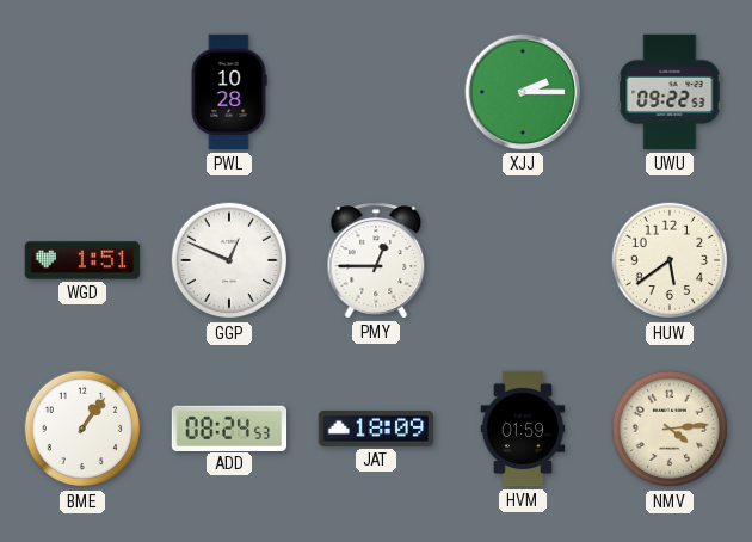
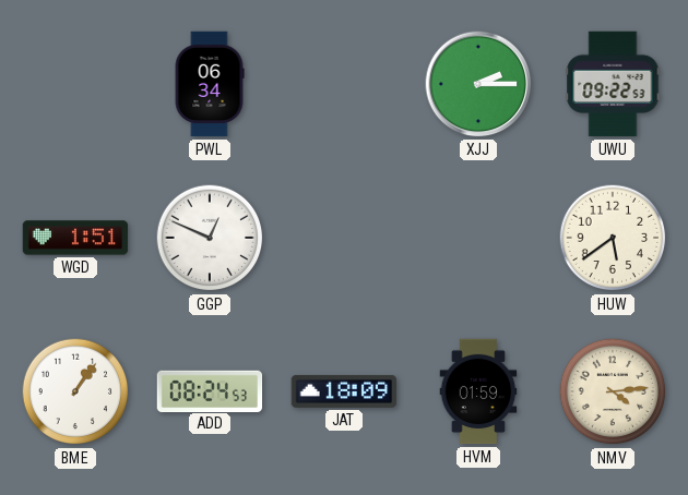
PWL: 10:28 -> 06:34 (210, 84)
PMY: 12:45 -> none (376, 260)
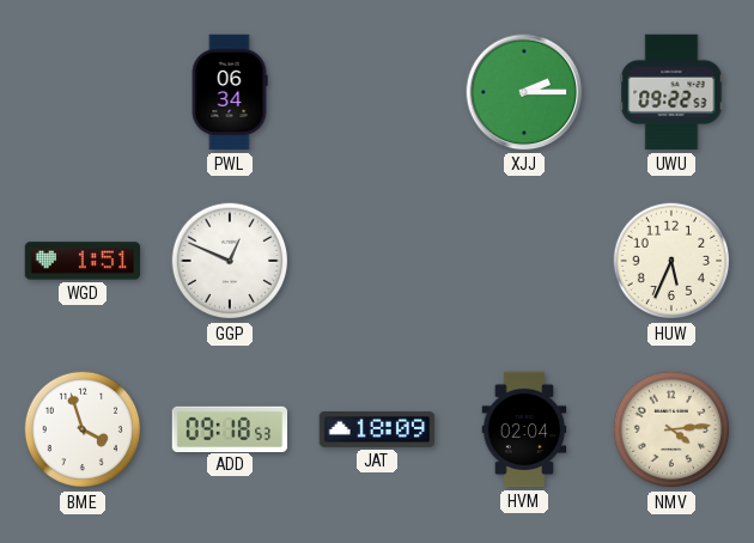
HUW: 5:39 -> 5:34 (671, 261)
BME: 1:06 -> 3:57 (83, 429)
ADD: 08:24 -> 09:18 (230, 428)
HVM: 01:59 -> 02:04 (524, 429)
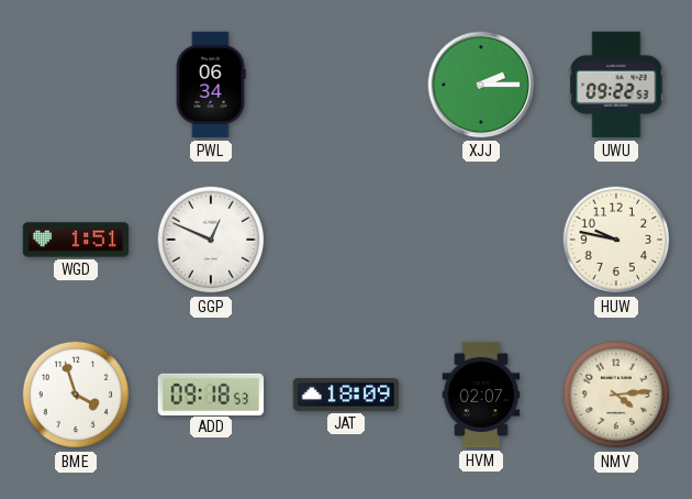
HUW: 5:34 -> 9:47 (616, 240)
HVM: 02:04 -> 02:07 (481, 395)
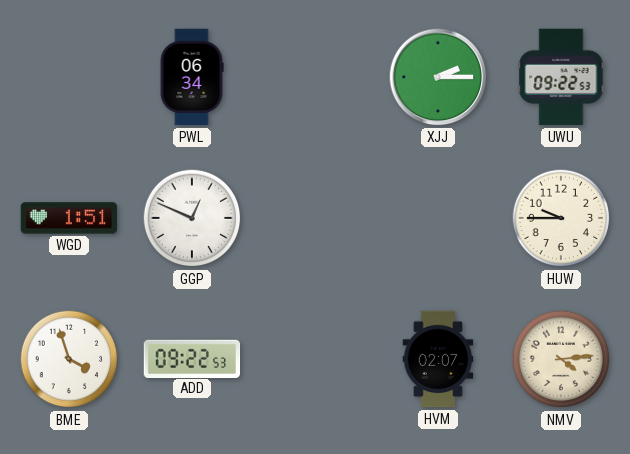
HUW: 9:47 -> 9:45 (561, 218)
ADD: 09:18 -> 09:22 (192, 358)
JAT: 18:09 -> none (346, 395)
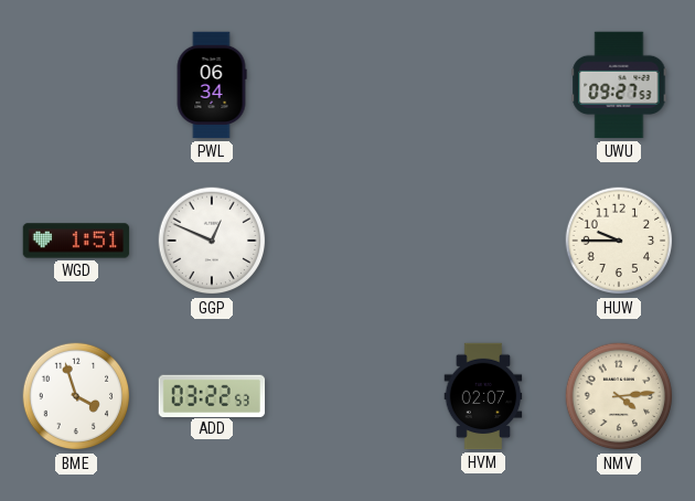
XJJ: 2:15 -> none (438, 77)
UWU: 09:22 -> 09:27 (619, 85)
ADD: 09:22 -> 03:22 (212, 395)
